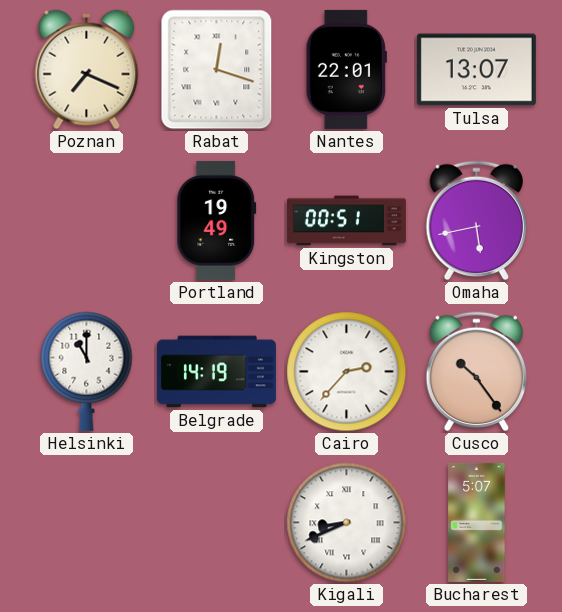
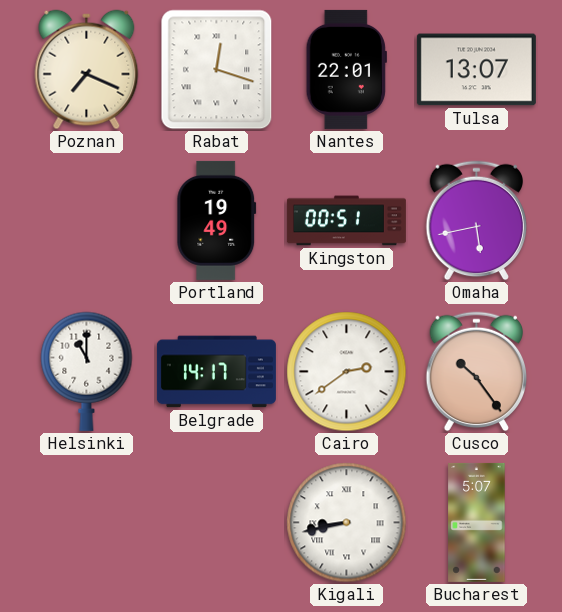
Belgrade: 14:19 -> 14:17 (216, 372)
Cairo: 2:37 -> 2:39 (347, 372)
Kigali: 8:41 -> 8:43 (347, 523)
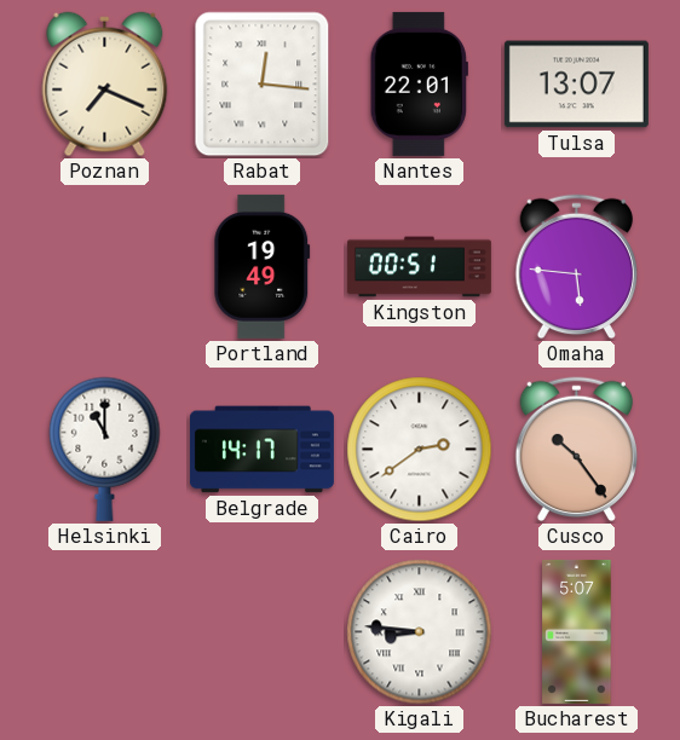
Rabat: 12:18 -> 12:16 (263, 85)
Omaha: 5:43 -> 5:46 (577, 267)
Kigali: 8:43 -> 8:46 (420, 632)
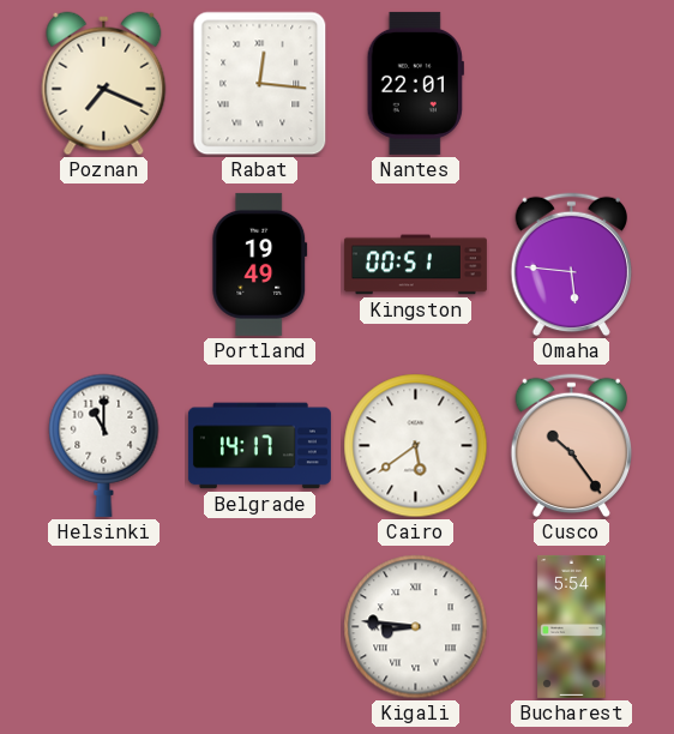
Tulsa: 13:07 -> none (576, 85)
Cairo: 2:39 -> 5:39 (416, 446)
Bucharest: 5:07 -> 5:54 (572, 626)
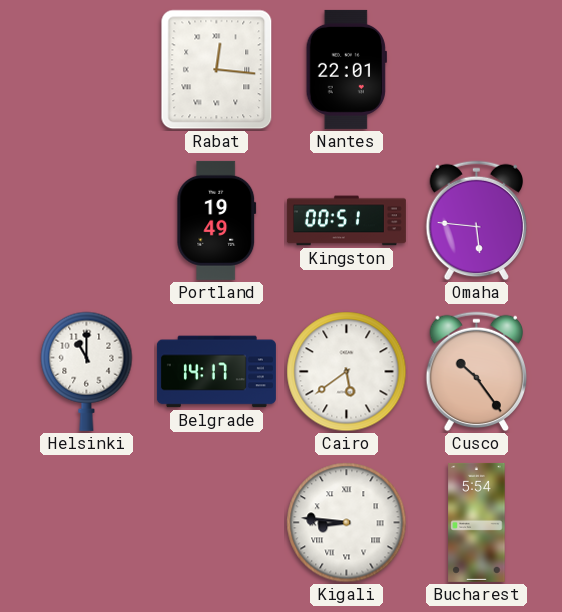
Poznan: 7:19 -> none (104, 84)
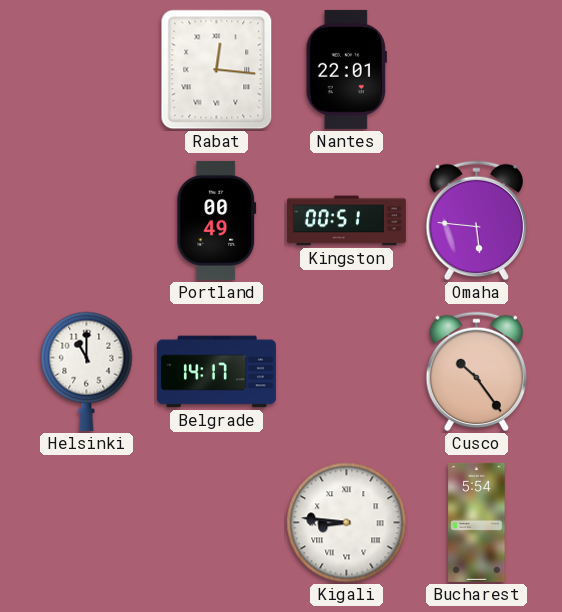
Portland: 19:49 -> 00:49 (217, 220)
Cairo: 5:39 -> none (347, 372)
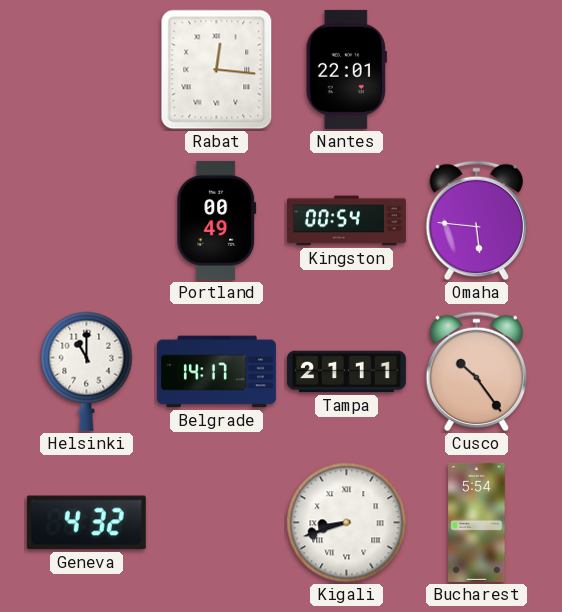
Kingston: 00:51 -> 00:54 (346, 221)
Tampa: none -> 21:11 (346, 372)
Geneva: none -> 4:32 (86, 523)
Kigali: 8:46 -> 8:42 (347, 523)
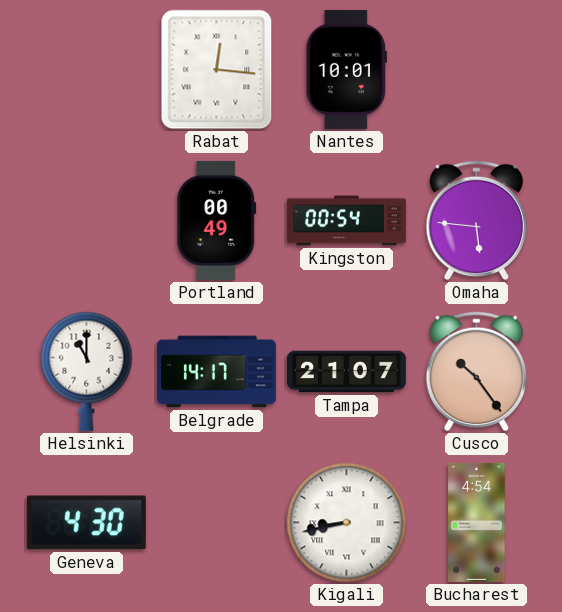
Nantes: 22:01 -> 10:01 (346, 69)
Tampa: 21:11 -> 21:07 (346, 372)
Geneva: 4:32 -> 4:30 (86, 523)
Kigali: 8:42 -> 8:43 (347, 523)
Bucharest: 5:54 -> 4:54 (477, 522)
